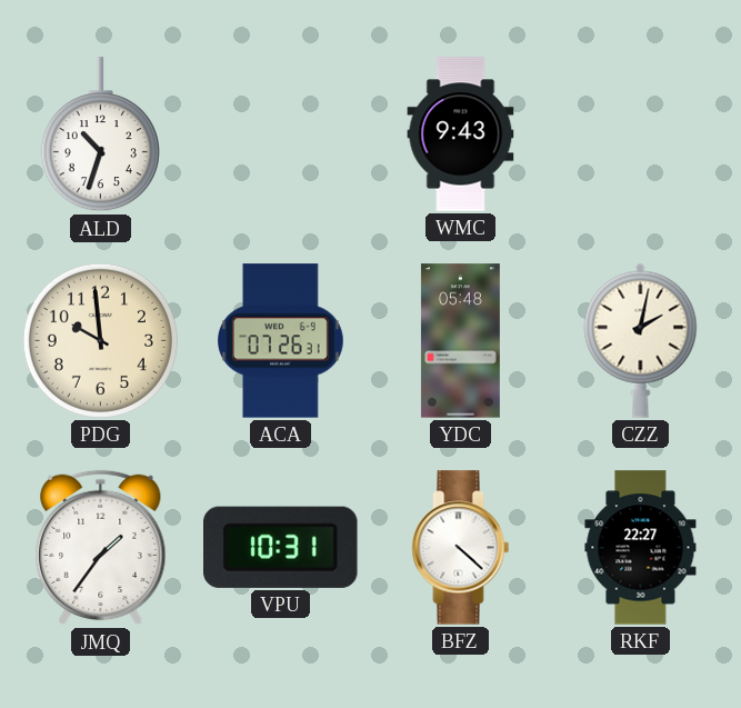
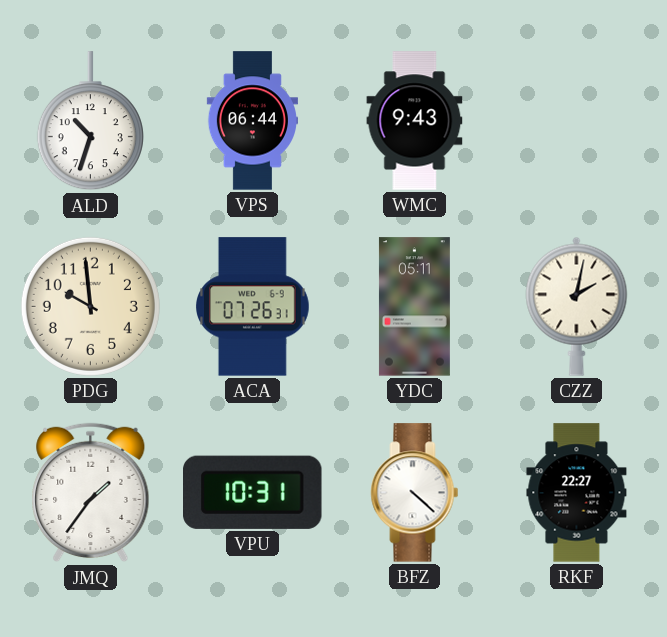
VPS: none -> 06:44 (252, 121)
YDC: 05:48 -> 05:11 (414, 307)
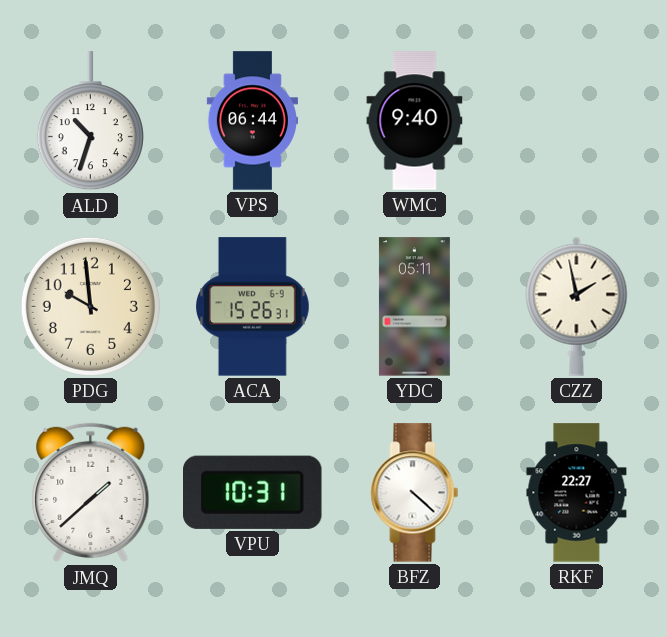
WMC: 9:43 -> 9:40 (415, 121)
ACA: 07:26 -> 15:26 (253, 307)
CZZ: 2:02 -> 1:58 (577, 306)
JMQ: 1:36 -> 1:38 (91, 493)
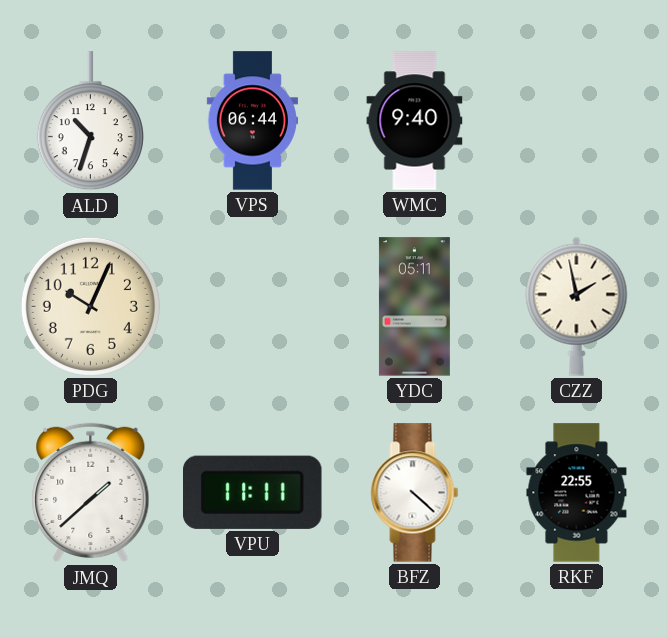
PDG: 9:59 -> 10:04 (90, 306)
ACA: 15:26 -> none (253, 307)
VPU: 10:31 -> 11:11 (253, 492)
RKF: 22:27 -> 22:55 (577, 493)
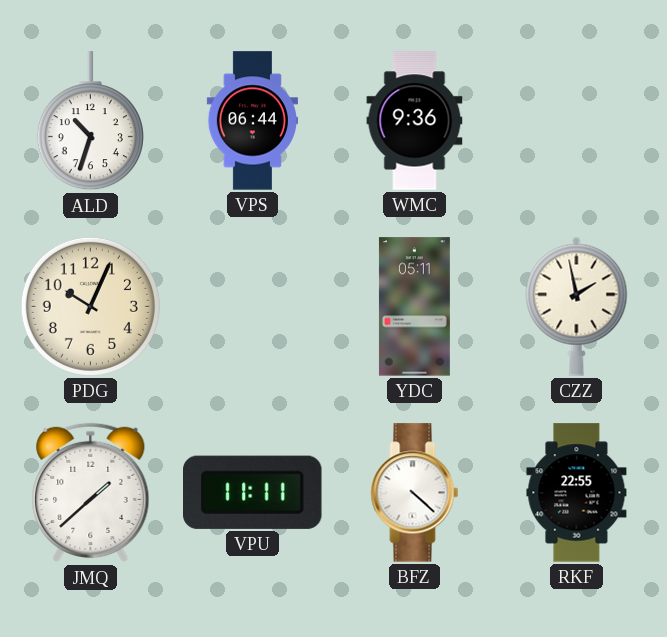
WMC: 9:40 -> 9:36 (415, 121)
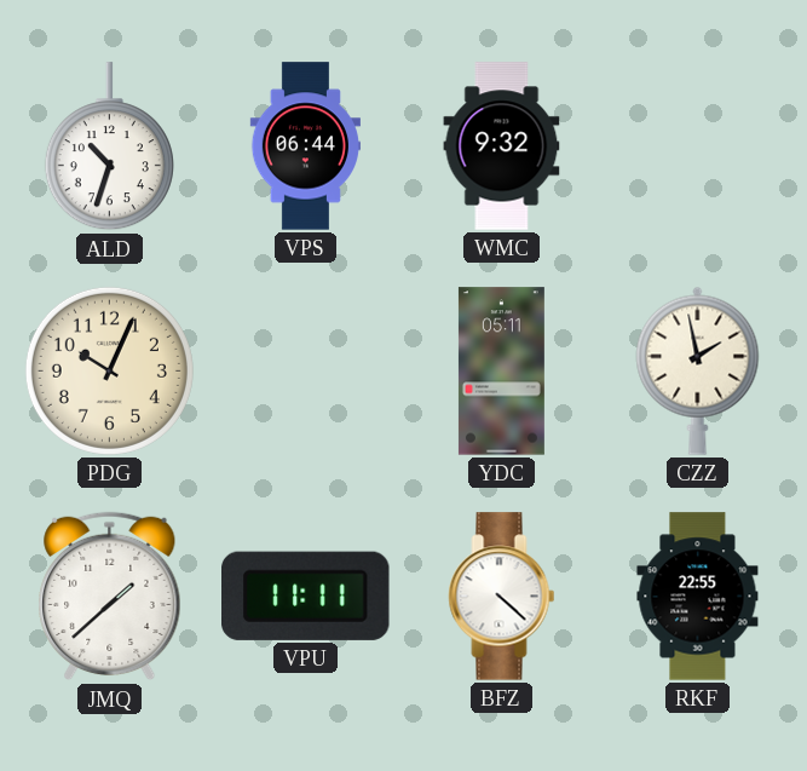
WMC: 9:36 -> 9:32 (502, 146)
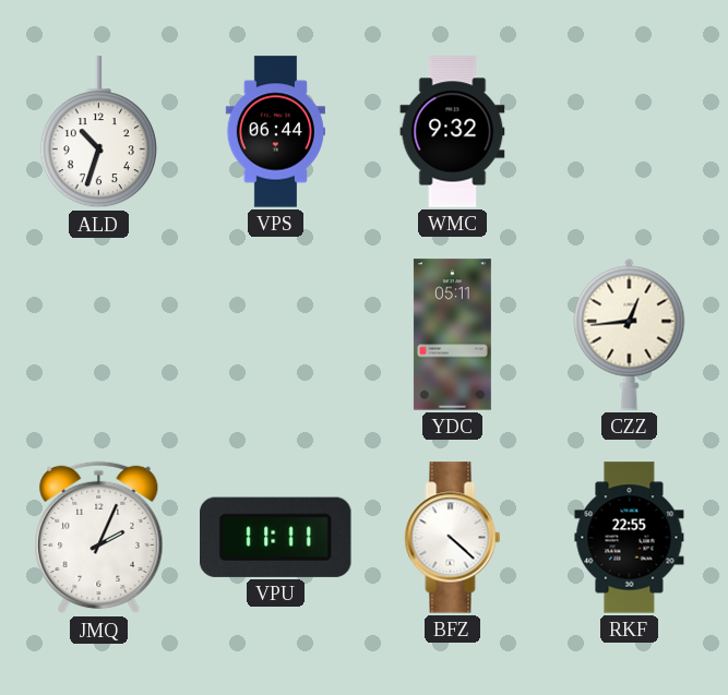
PDG: 10:04 -> none (109, 370)
CZZ: 1:58 -> 12:44 (630, 334)
JMQ: 1:38 -> 2:04 (99, 538)
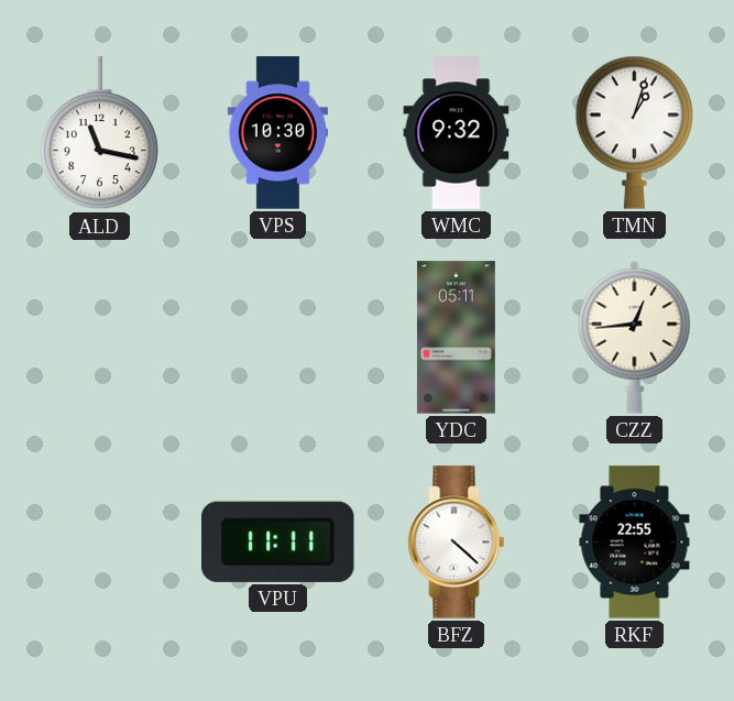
ALD: 10:33 -> 11:17 (99, 133)
VPS: 06:44 -> 10:30 (277, 133)
TMN: none -> 1:03 (634, 132)
JMQ: 2:04 -> none (99, 538)
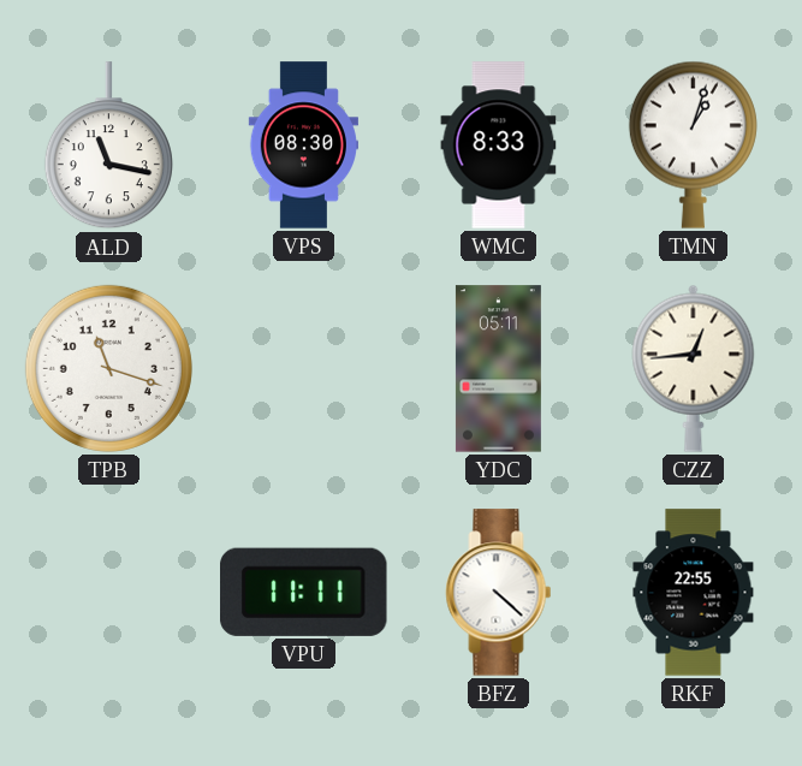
VPS: 10:30 -> 08:30 (303, 146)
WMC: 9:32 -> 8:33 (499, 146)
TPB: none -> 11:18 (108, 368)
